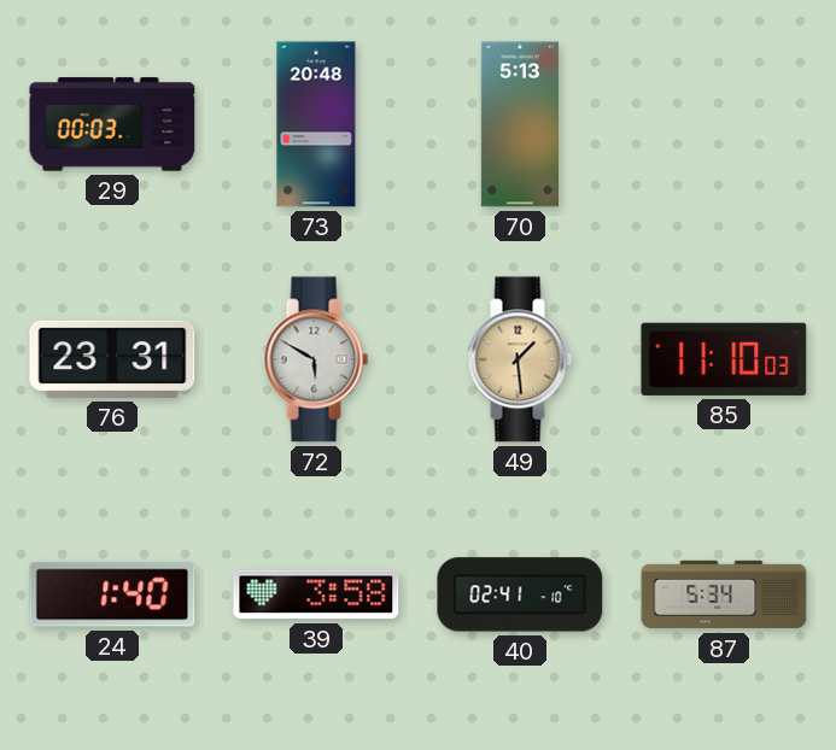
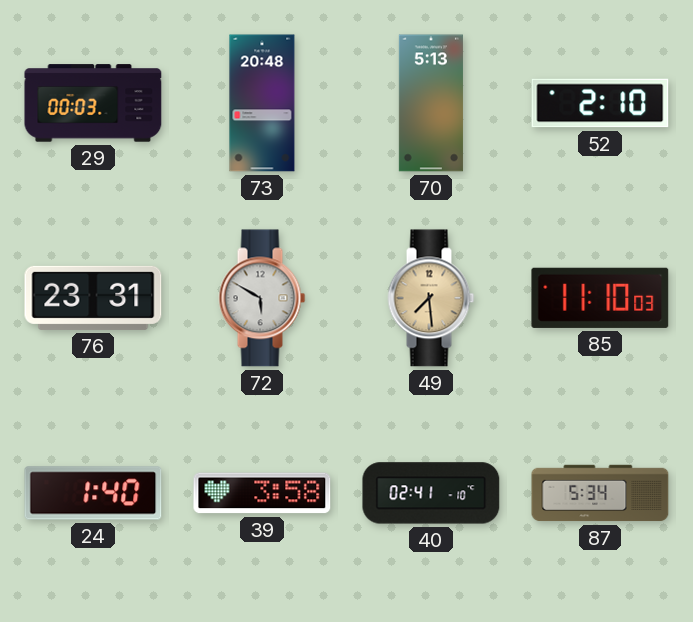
52: none -> 2:10 (600, 103)
49: 1:29 -> 7:29 (431, 298)
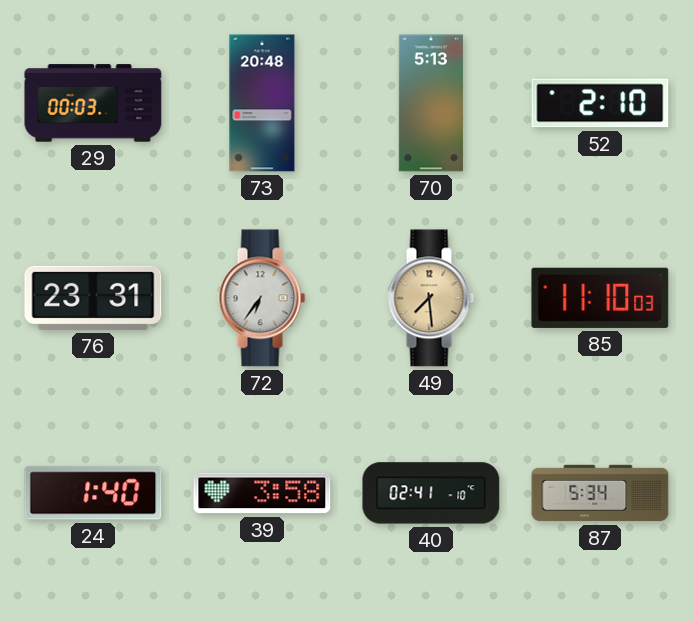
72: 5:50 -> 6:36 (262, 298)
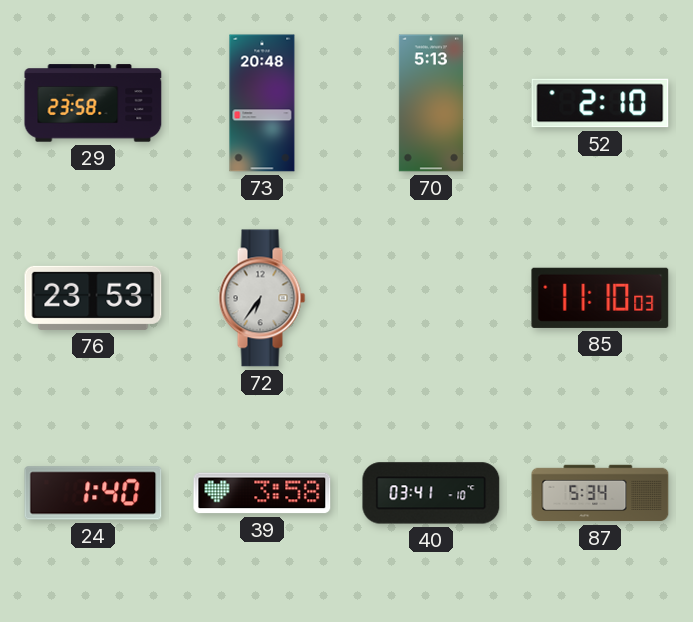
29: 00:03 -> 23:58 (93, 103)
76: 23:31 -> 23:53 (93, 298)
49: 7:29 -> none (431, 298)
40: 02:41 -> 03:41 (431, 493)
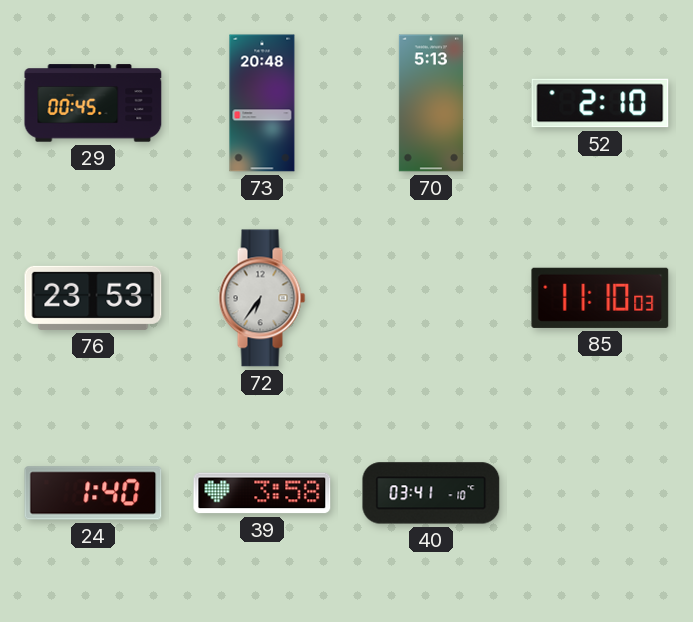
29: 23:58 -> 00:45 (93, 103)
87: 5:34 -> none (600, 493)
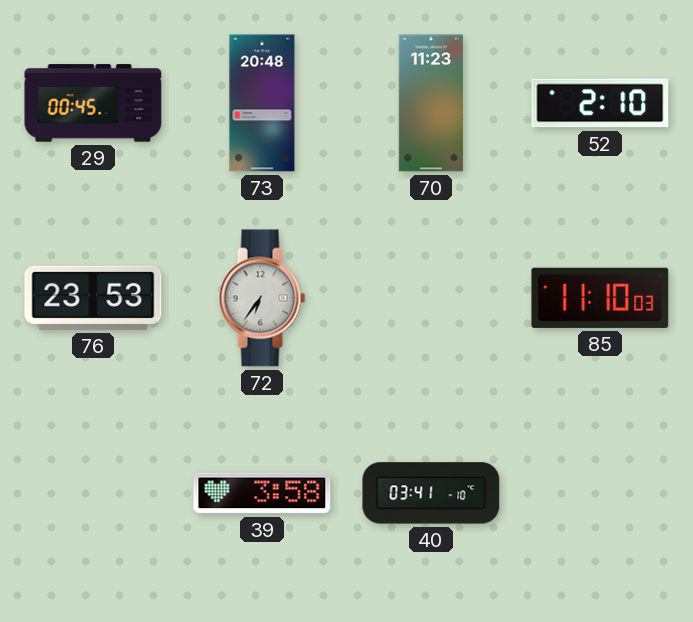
70: 5:13 -> 11:23 (431, 103)
24: 1:40 -> none (93, 493)
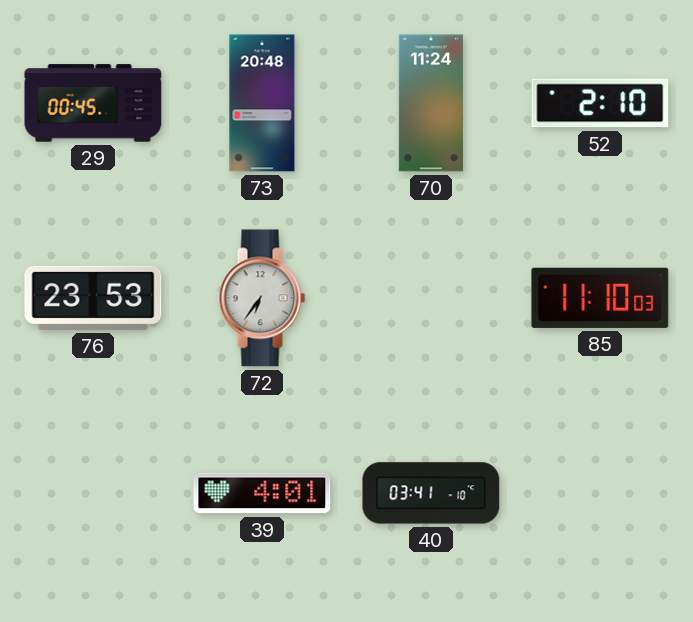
70: 11:23 -> 11:24 (431, 103)
39: 3:58 -> 4:01 (262, 493)
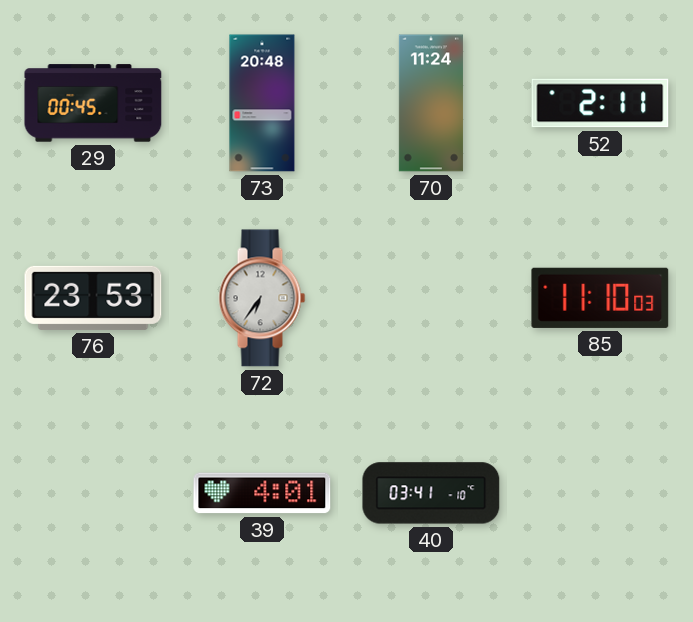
52: 2:10 -> 2:11 (600, 103)
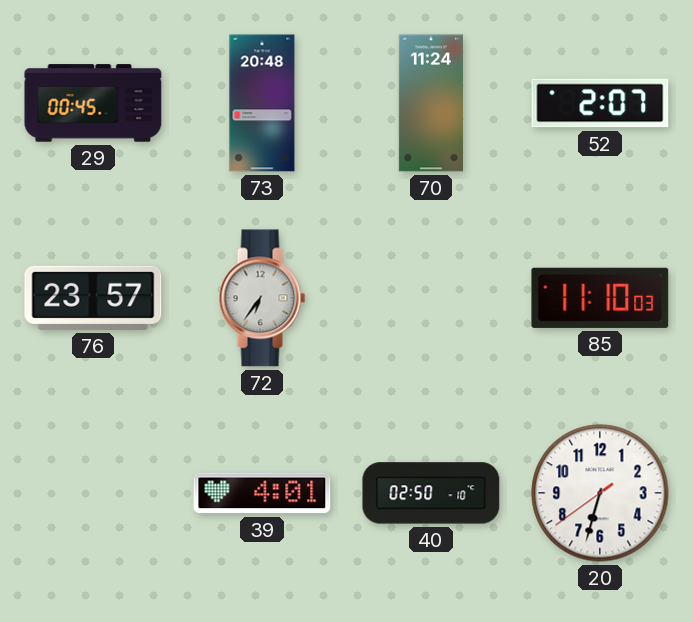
52: 2:11 -> 2:07 (600, 103)
76: 23:53 -> 23:57 (93, 298)
40: 03:41 -> 02:50 (431, 493)
20: none -> 6:32 (600, 493)
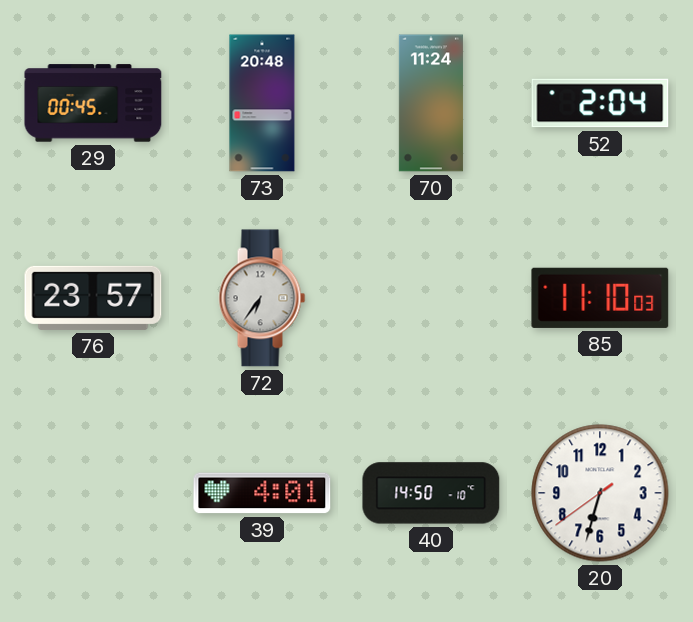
52: 2:07 -> 2:04 (600, 103)
40: 02:50 -> 14:50 (431, 493)
